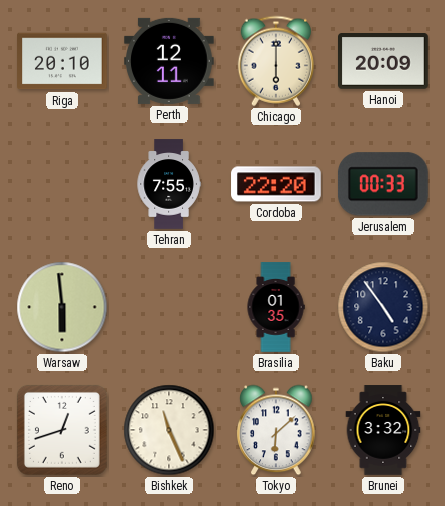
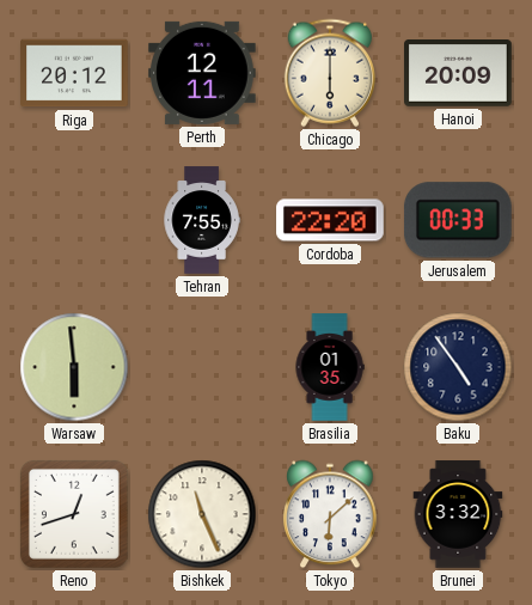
Riga: 20:10 -> 20:12 (74, 73)
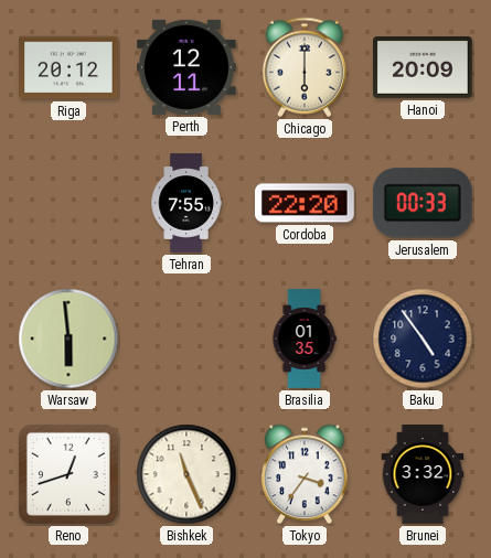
Tokyo: 6:08 -> 3:36 (305, 474)
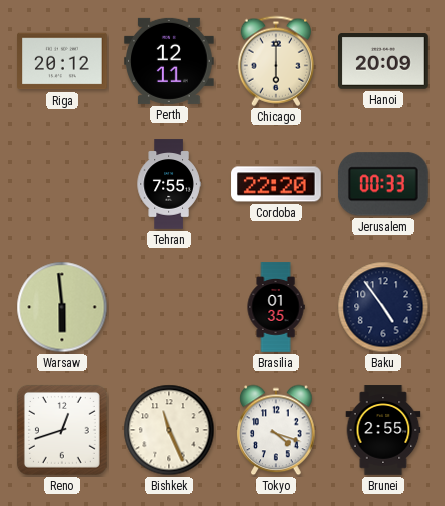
Tokyo: 3:36 -> 4:18 (276, 430)
Brunei: 3:32 -> 2:55 (383, 430)
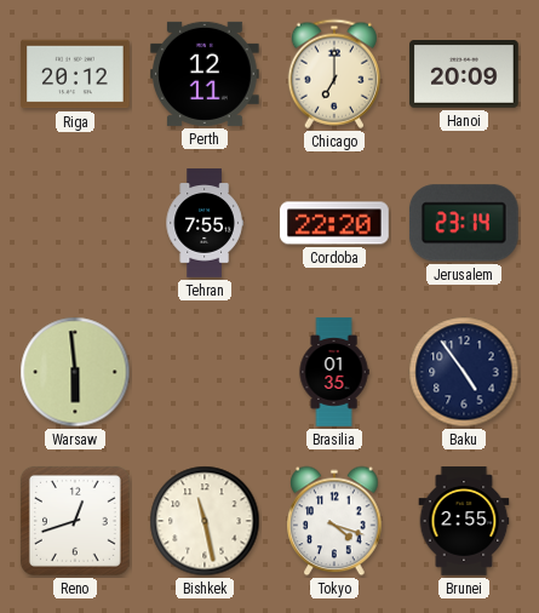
Chicago: 6:00 -> 7:00 (333, 74)
Jerusalem: 00:33 -> 23:14 (464, 223)
Bishkek: 11:26 -> 11:28 (205, 521)
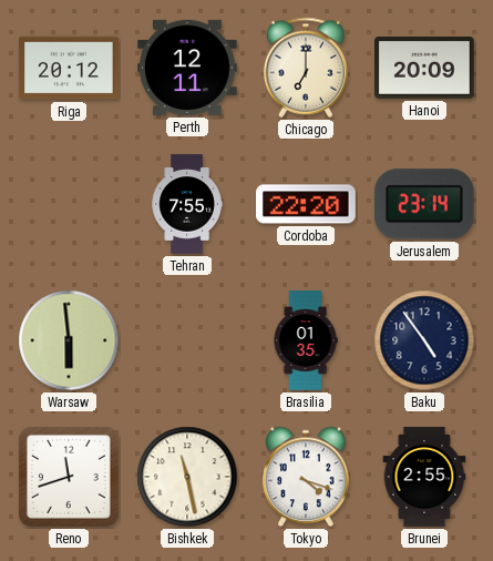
Reno: 12:42 -> 11:42 (69, 477)
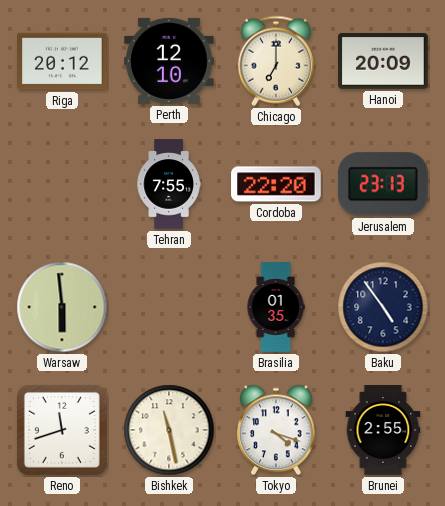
Perth: 12:11 -> 12:10 (170, 61)
Jerusalem: 23:14 -> 23:13 (383, 184)
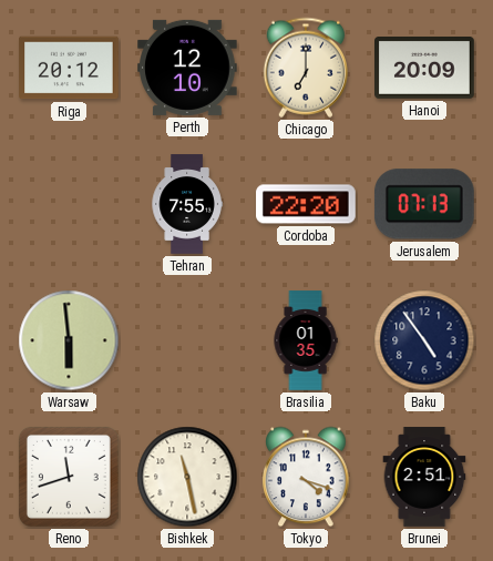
Jerusalem: 23:13 -> 07:13 (424, 204)
Brunei: 2:55 -> 2:51 (424, 477)
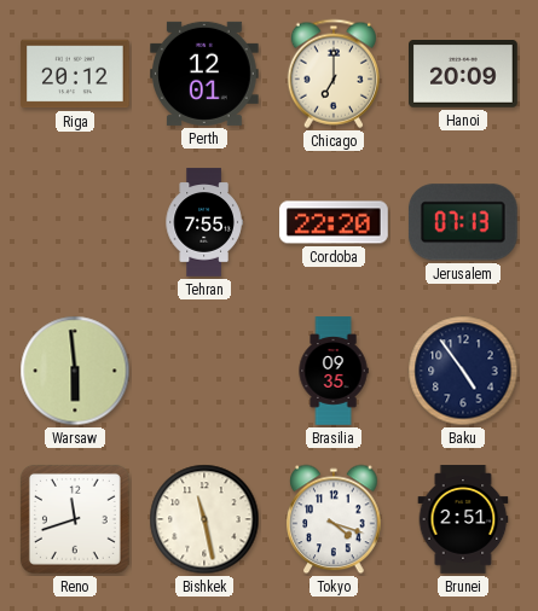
Perth: 12:10 -> 12:01 (206, 74)
Brasilia: 01:35 -> 09:35 (334, 371)
